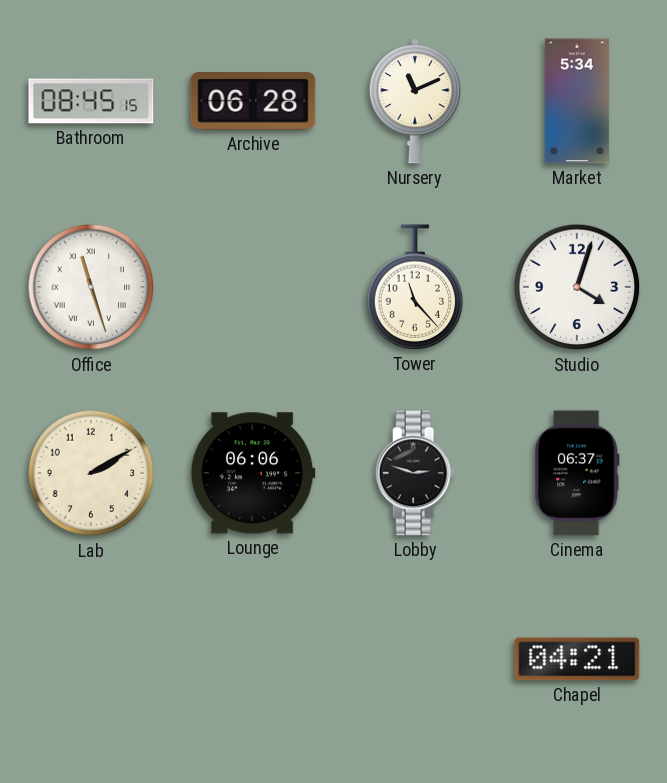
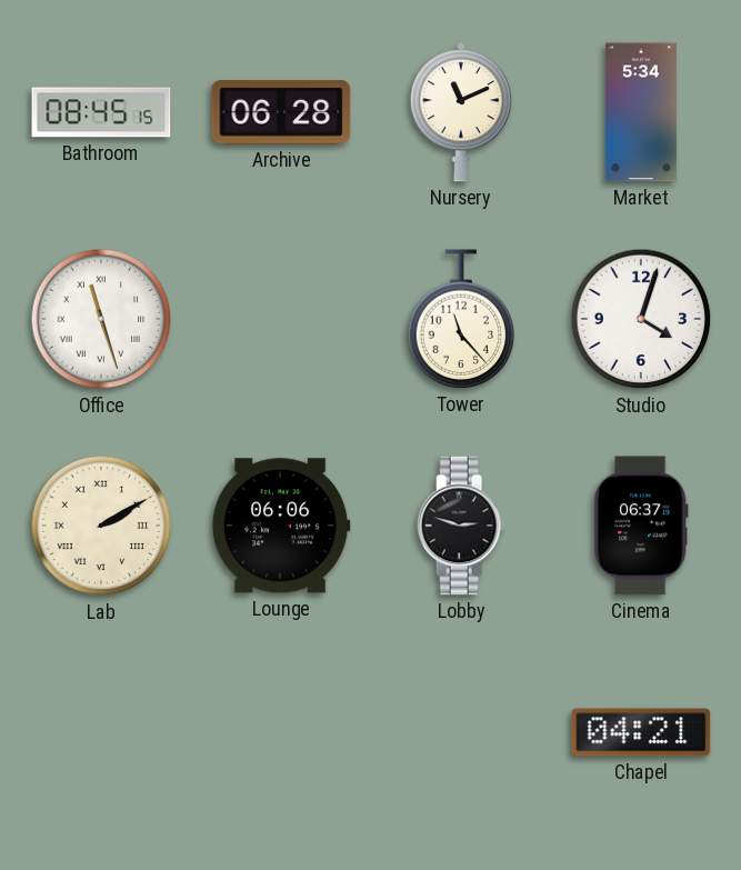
Lab numerals: Arabic -> Roman (101, 526)
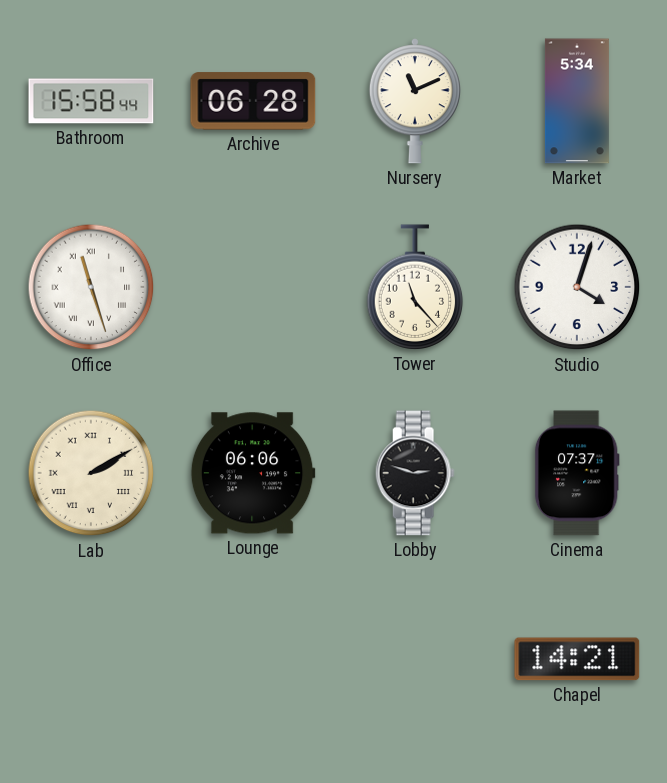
Bathroom: 08:45 -> 15:58 (91, 101)
Cinema: 06:37 -> 07:37 (577, 473)
Chapel: 04:21 -> 14:21 (577, 659)
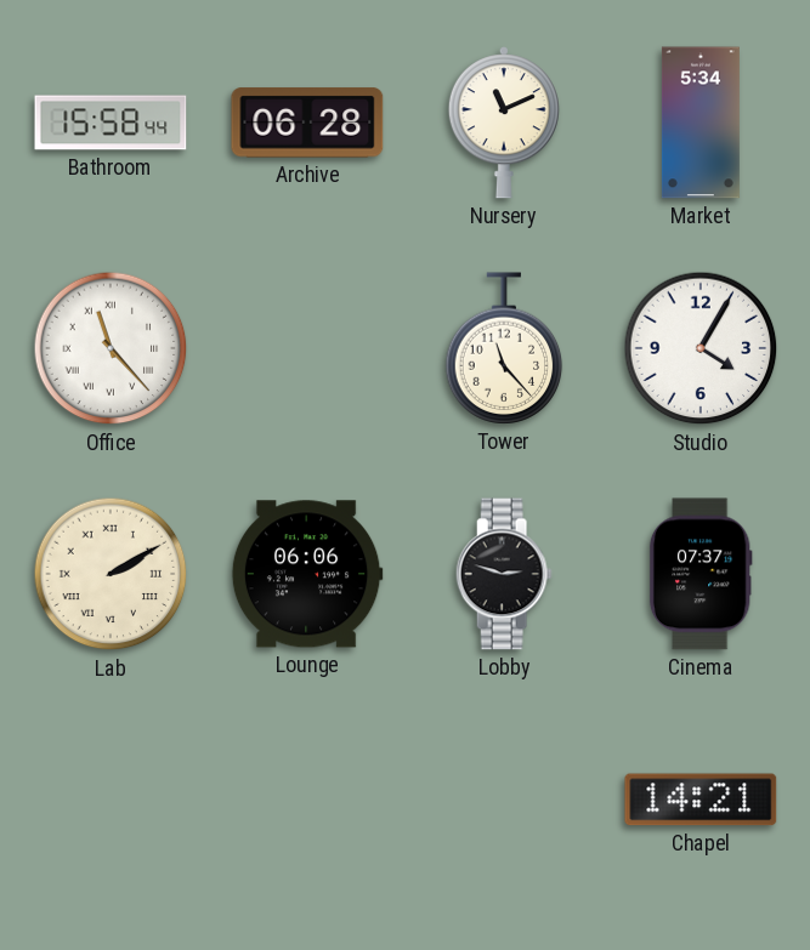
Office: 11:27 -> 11:23 (111, 348)
Studio: 4:03 -> 4:05 (701, 348)
